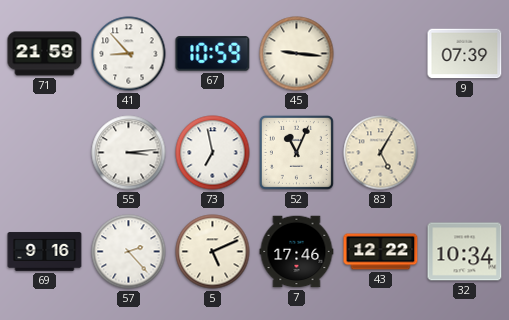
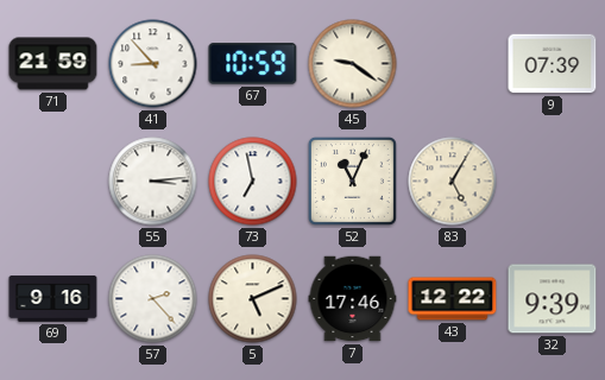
45: 9:16 -> 9:21 (353, 64)
32: 10:34 -> 9:39 (553, 299)
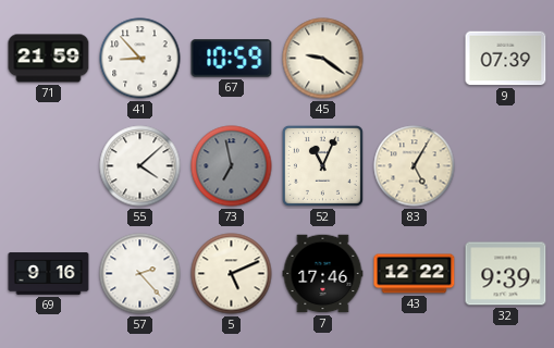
55: 3:14 -> 4:08 (140, 166)
73 dial: white -> grey (232, 166)
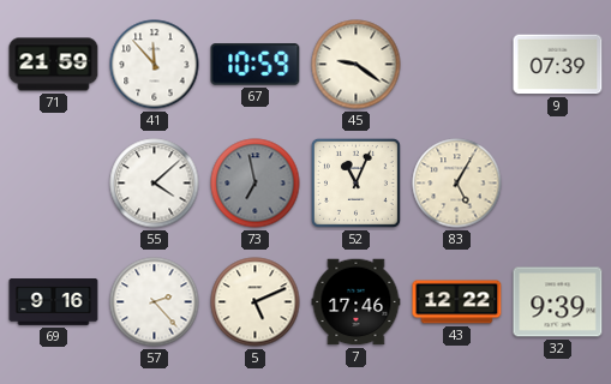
41: 8:53 -> 11:53 (155, 65)
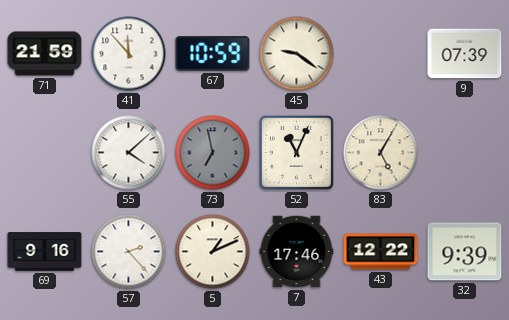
5: 5:11 -> 1:11 (213, 252)
